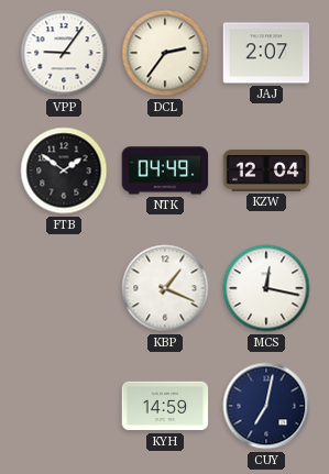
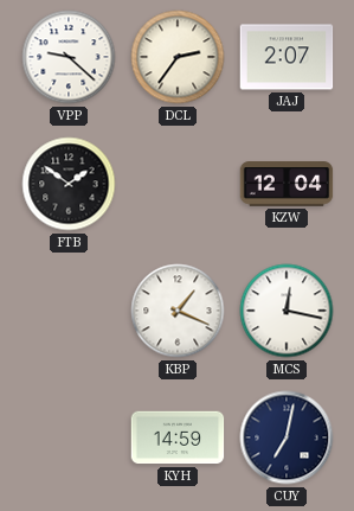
VPP: 9:06 -> 9:22 (69, 57)
NTK: 04:49 -> none (165, 170)
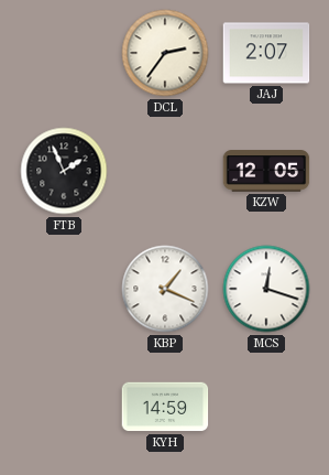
VPP: 9:22 -> none (69, 57)
FTB: 1:51 -> 1:56 (64, 171)
KZW: 12:04 -> 12:05 (266, 171)
MCS: 12:17 -> 12:18 (266, 289)
CUY: 7:02 -> none (287, 437)
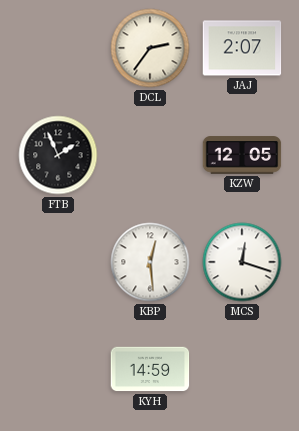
KBP: 1:19 -> 12:29 (150, 262)
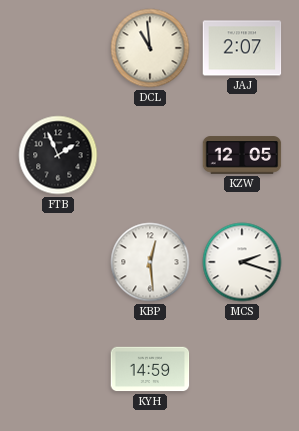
DCL: 2:36 -> 10:59 (150, 48)
MCS: 12:18 -> 2:18 (242, 262)
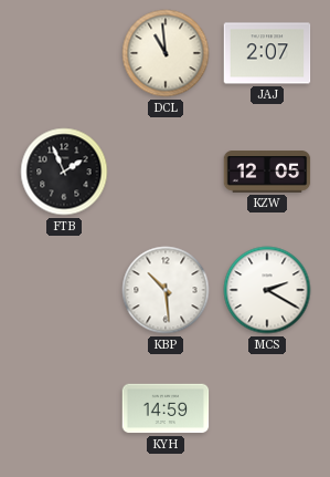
KBP: 12:29 -> 10:29 (166, 290)
MCS: 2:18 -> 2:20 (267, 290)
